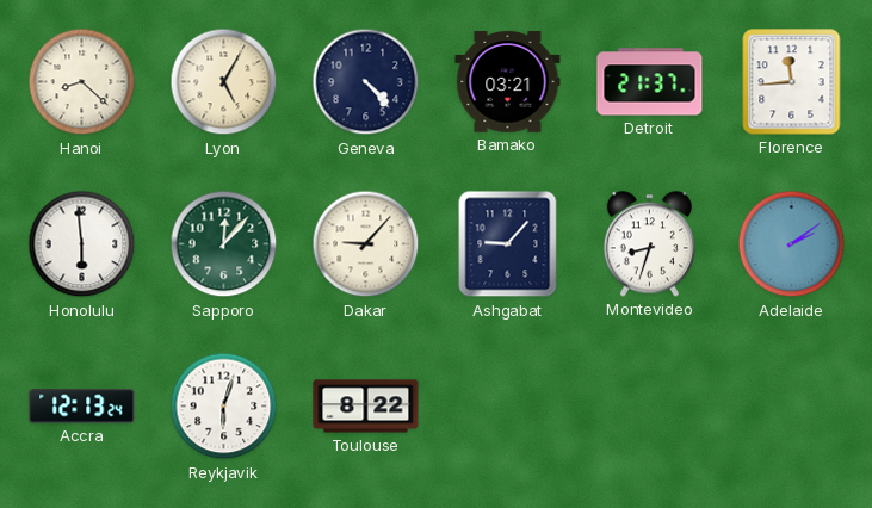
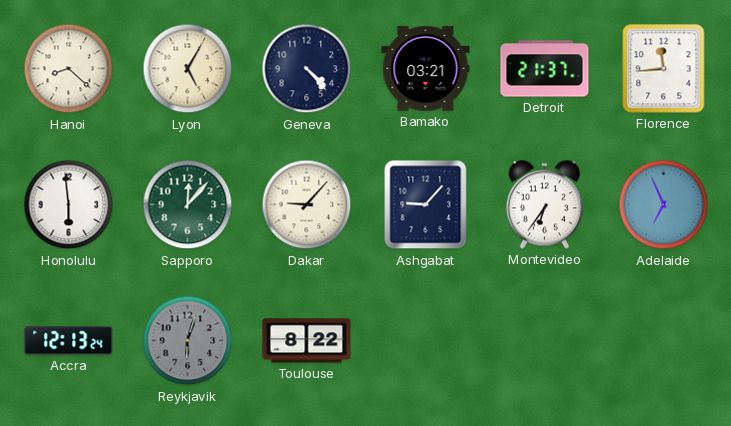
Montevideo: 8:33 -> 6:36 (544, 205)
Adelaide: 2:09 -> 6:56 (664, 205)
Reykjavik dial: white -> grey (188, 341)
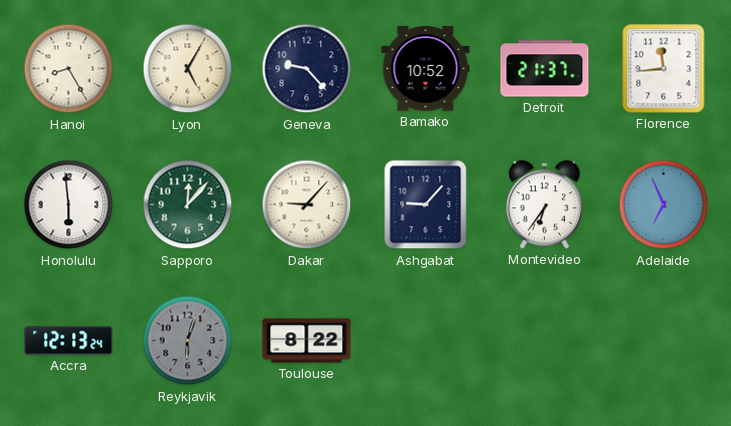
Hanoi: 8:22 -> 8:25 (69, 69)
Geneva: 4:23 -> 9:23 (307, 69)
Bamako: 03:21 -> 10:52 (426, 69)
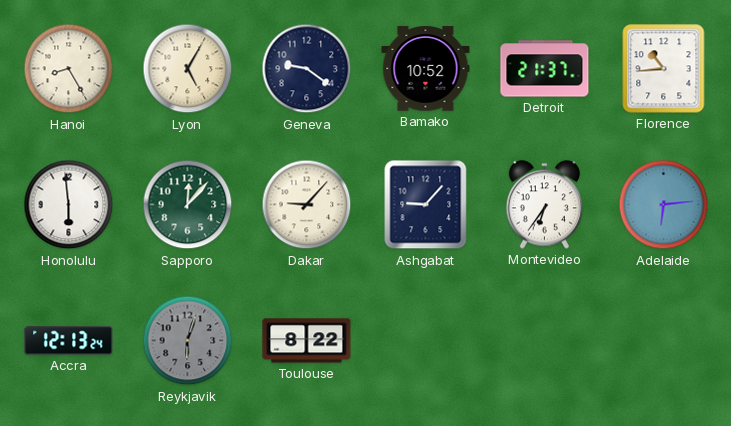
Geneva: 9:23 -> 9:21 (307, 69)
Florence: 11:44 -> 10:44 (664, 69)
Adelaide: 6:56 -> 6:14 (664, 205)
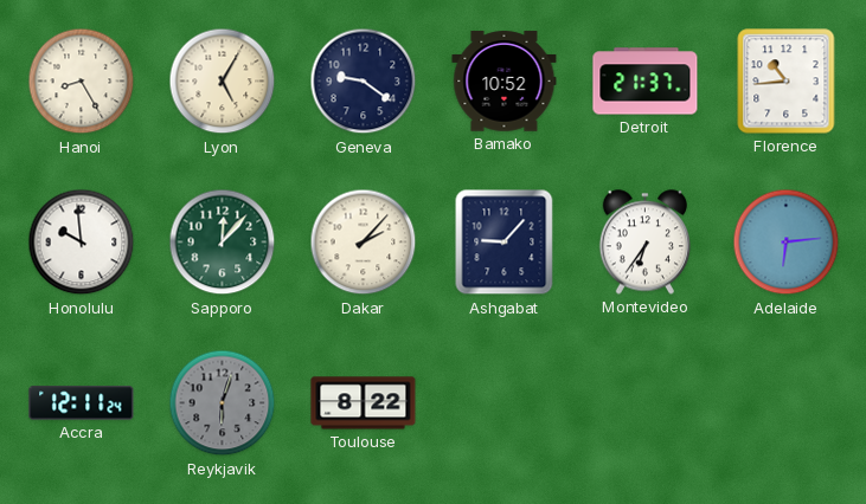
Honolulu: 5:59 -> 9:59 (82, 243)
Dakar: 9:07 -> 2:07 (364, 243)
Accra: 12:13 -> 12:11 (82, 403)
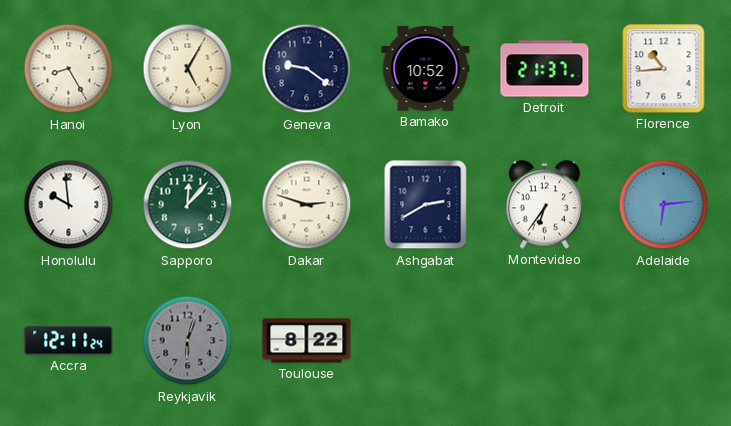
Dakar: 2:07 -> 2:48 (307, 205)
Ashgabat: 9:07 -> 2:40 (426, 205)
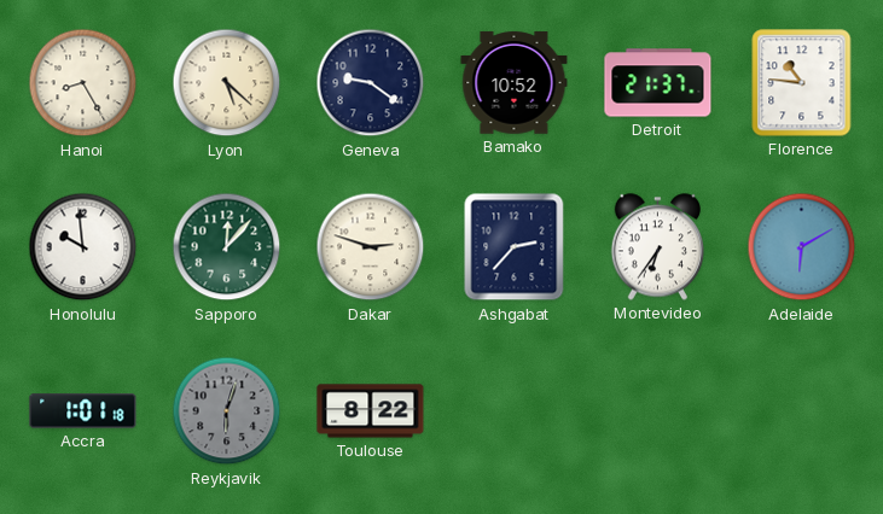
Lyon: 5:05 -> 5:22 (227, 83)
Florence: 10:44 -> 10:46 (802, 83)
Ashgabat: 2:40 -> 2:37 (515, 247)
Adelaide: 6:14 -> 6:10 (802, 247)
Accra: 12:11 -> 1:01 (83, 411)
